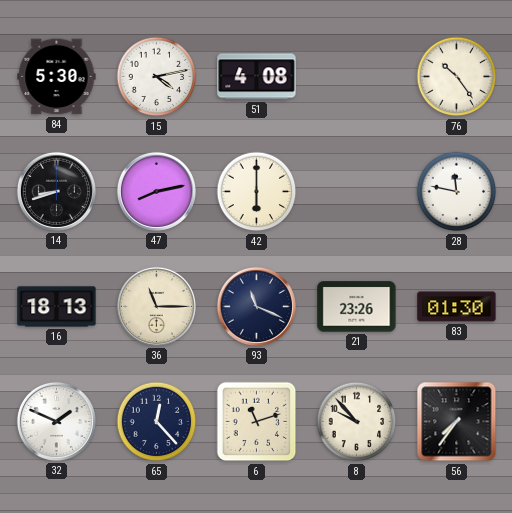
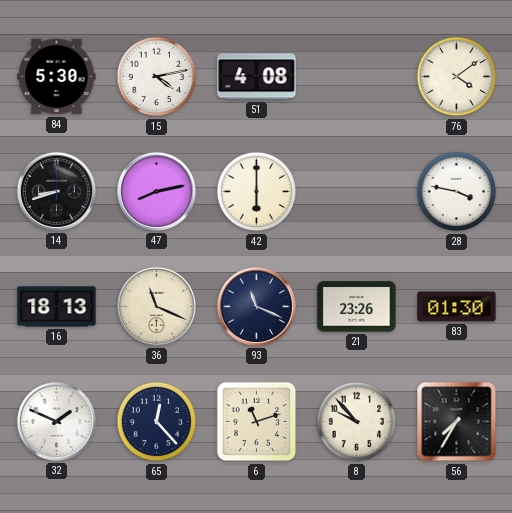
76: 10:24 -> 4:09 (457, 77)
28: 11:47 -> 3:47 (457, 192)
36: 11:15 -> 11:19 (156, 306)
56: 7:36 -> 7:35 (457, 422)
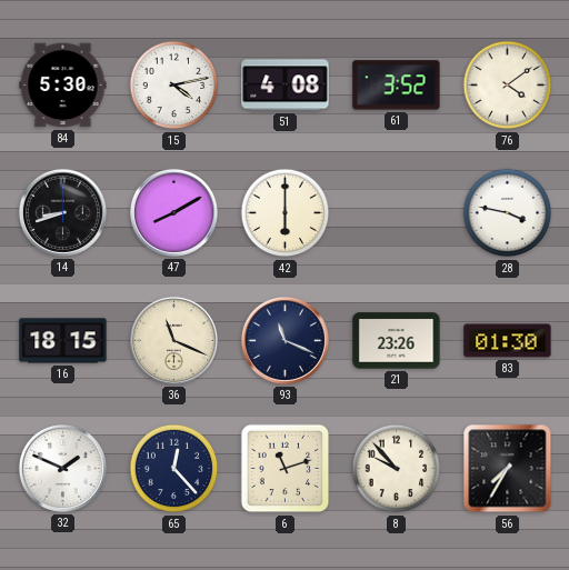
61: none -> 3:52 (397, 86)
47: 8:13 -> 8:10 (173, 212)
16: 18:13 -> 18:15 (63, 341)
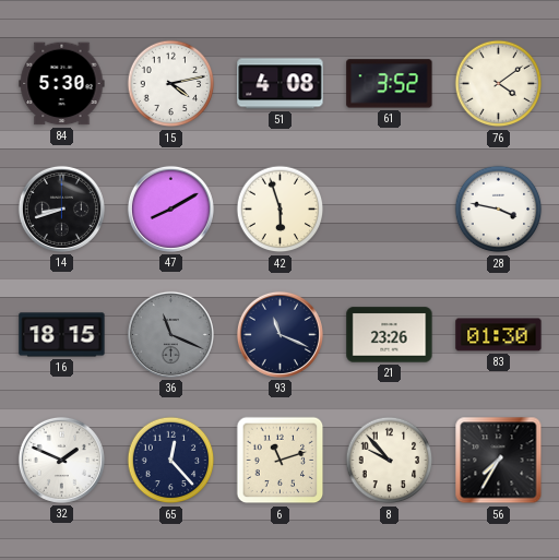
42: 6:00 -> 5:57 (281, 210)
36 dial: cream -> grey (170, 334)
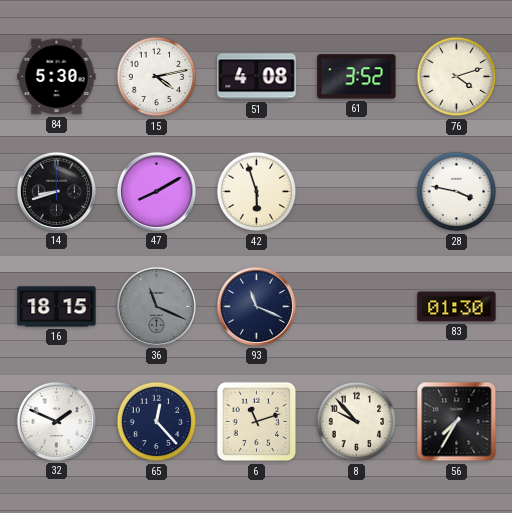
76: 4:09 -> 4:12 (457, 77)
21: 23:26 -> none (390, 335)
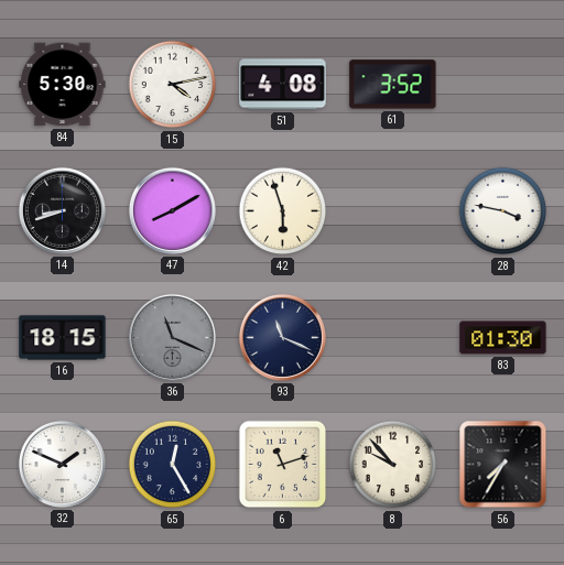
76: 4:12 -> none (457, 77)
65: 12:23 -> 12:25 (173, 465)
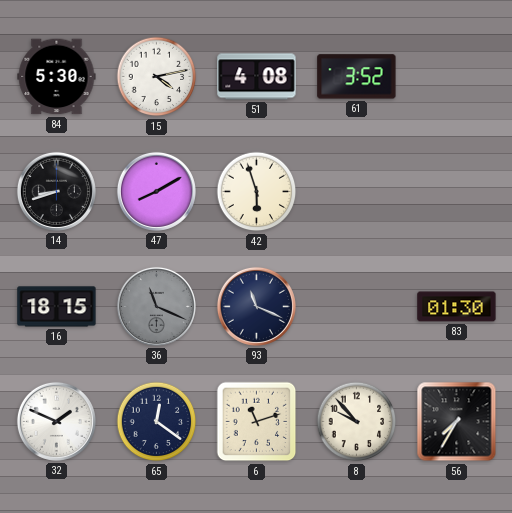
28: 3:47 -> none (503, 211)
65: 12:25 -> 12:21 (157, 422)
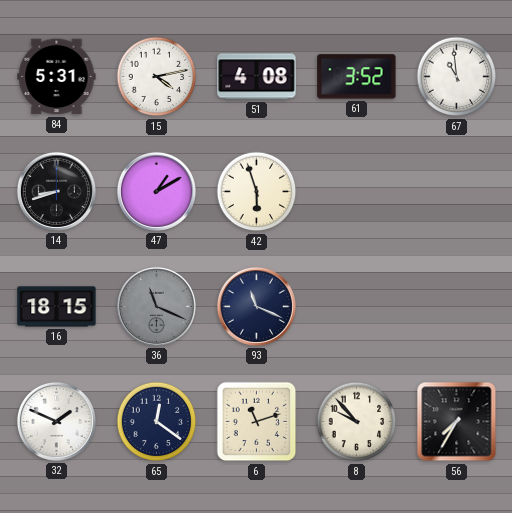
84: 5:30 -> 5:31 (57, 77)
67: none -> 10:59 (457, 77)
47: 8:10 -> 1:10 (156, 191)
83: 01:30 -> none (457, 307)
